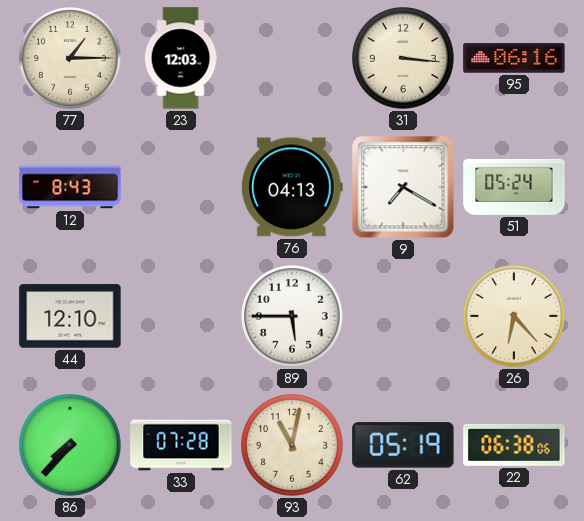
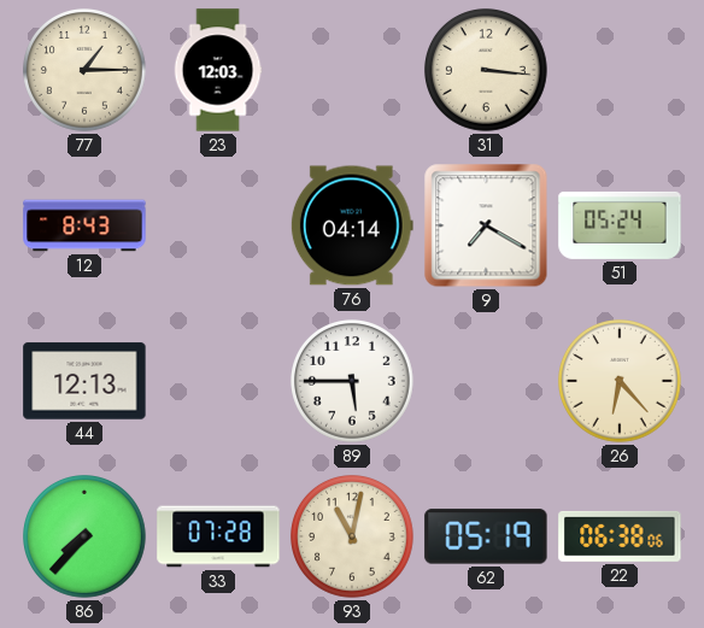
95: 06:16 -> none (514, 58)
76: 04:13 -> 04:14 (352, 225)
44: 12:10 -> 12:13 (84, 381)
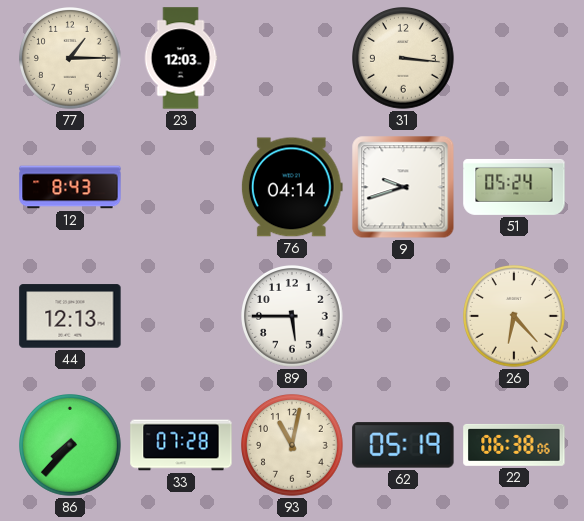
9: 7:20 -> 9:42 (403, 187)
